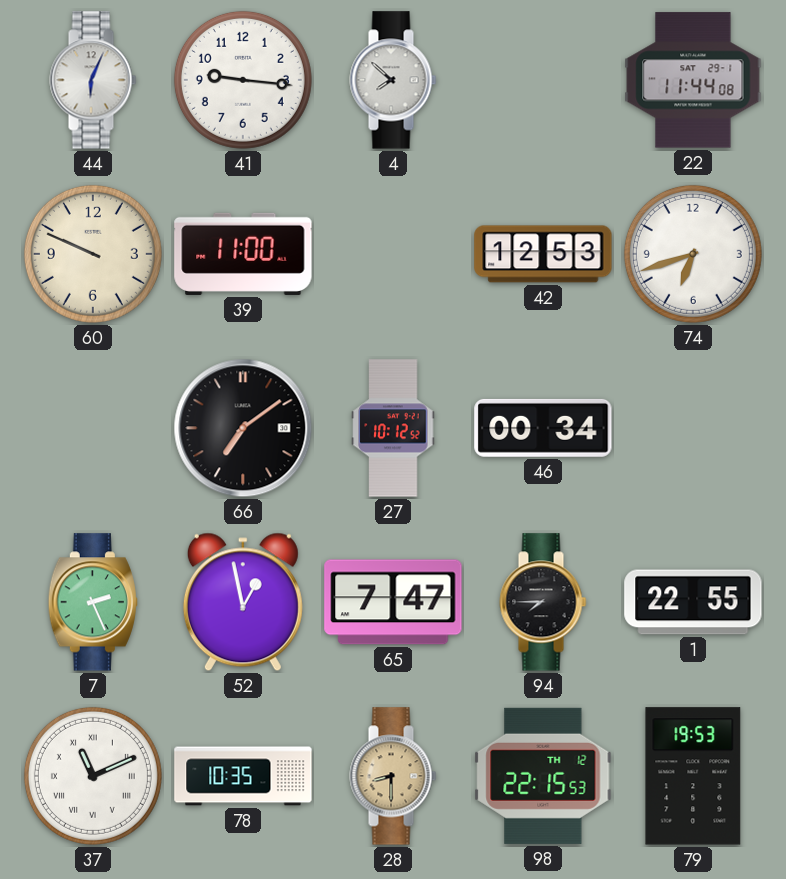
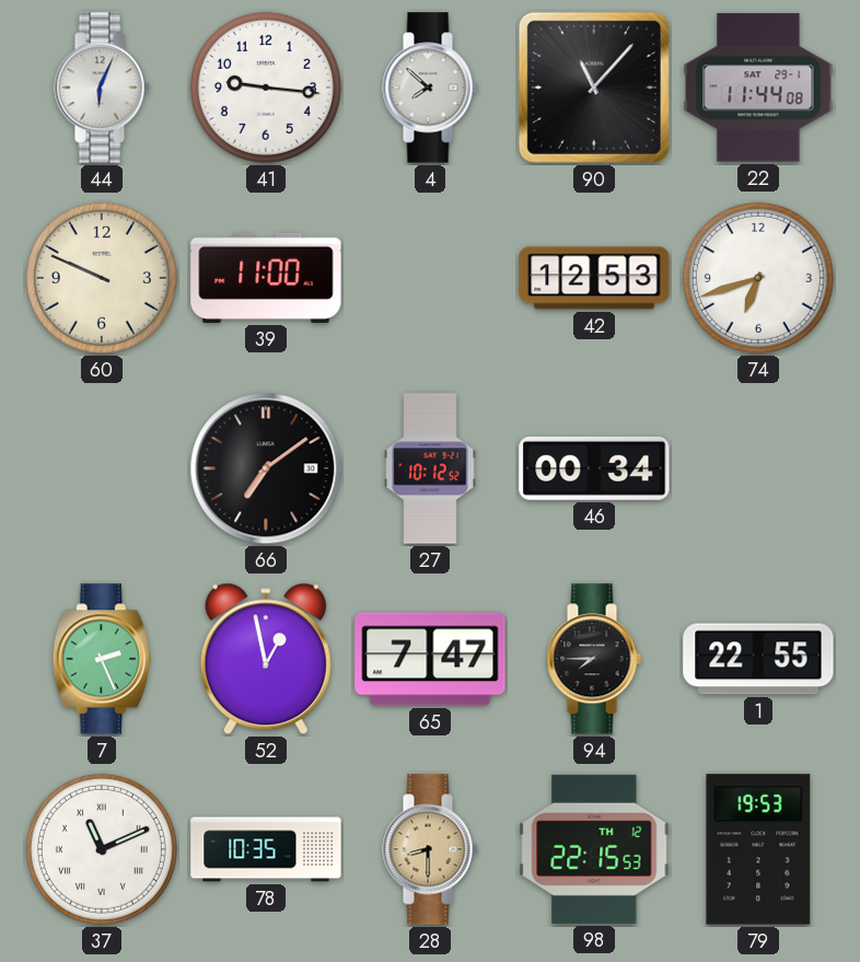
90: none -> 11:07 (594, 88)
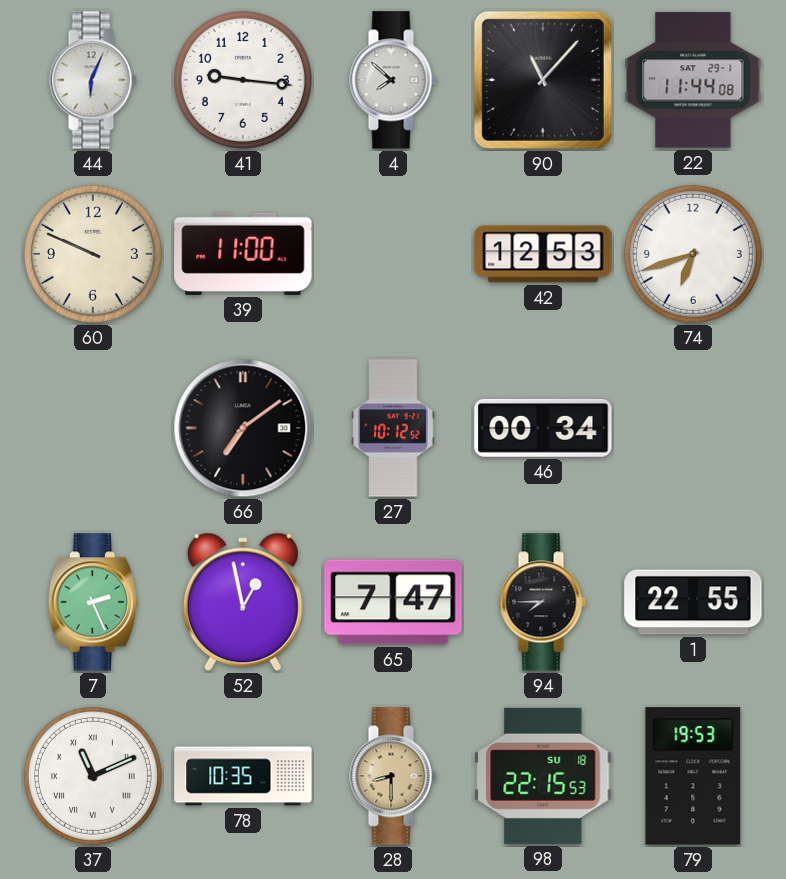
98 date: TH 12 -> SU 18 (543, 776)
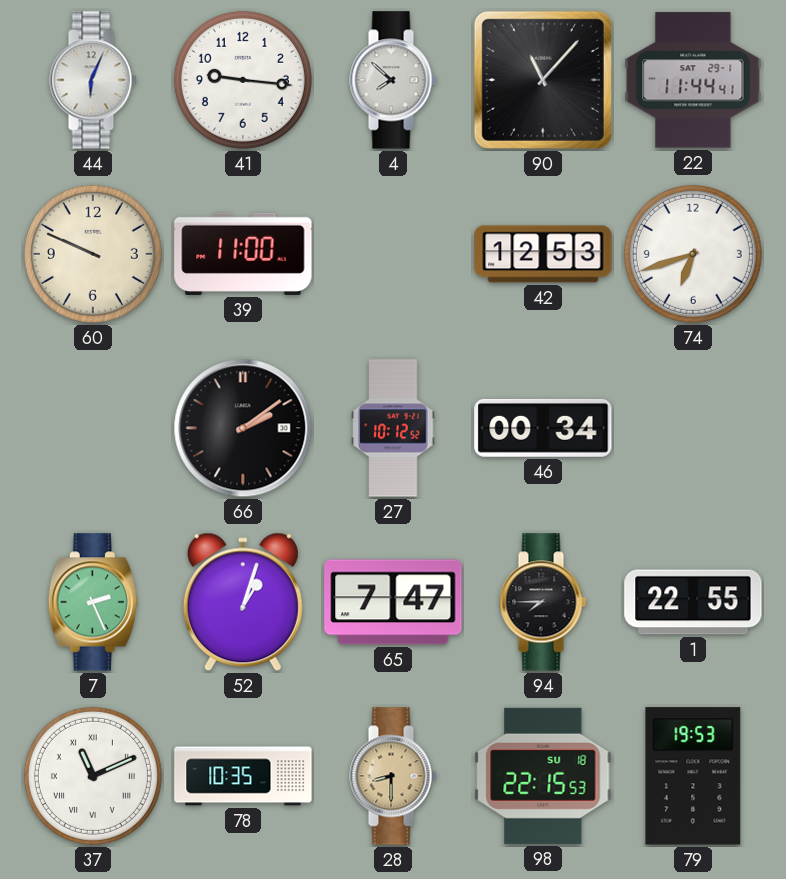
22: 11:44:08 -> 11:44:41 (693, 80)
66: 7:09 -> 2:09 (243, 428)
52: 12:58 -> 1:03 (243, 602)
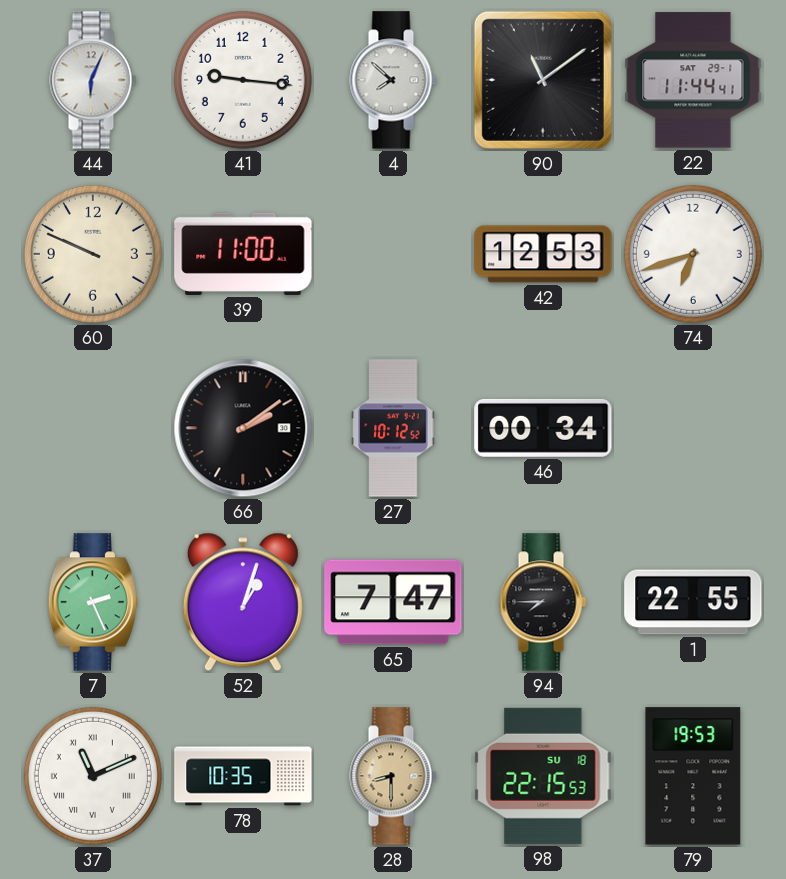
90: 11:07 -> 11:09 (543, 80)
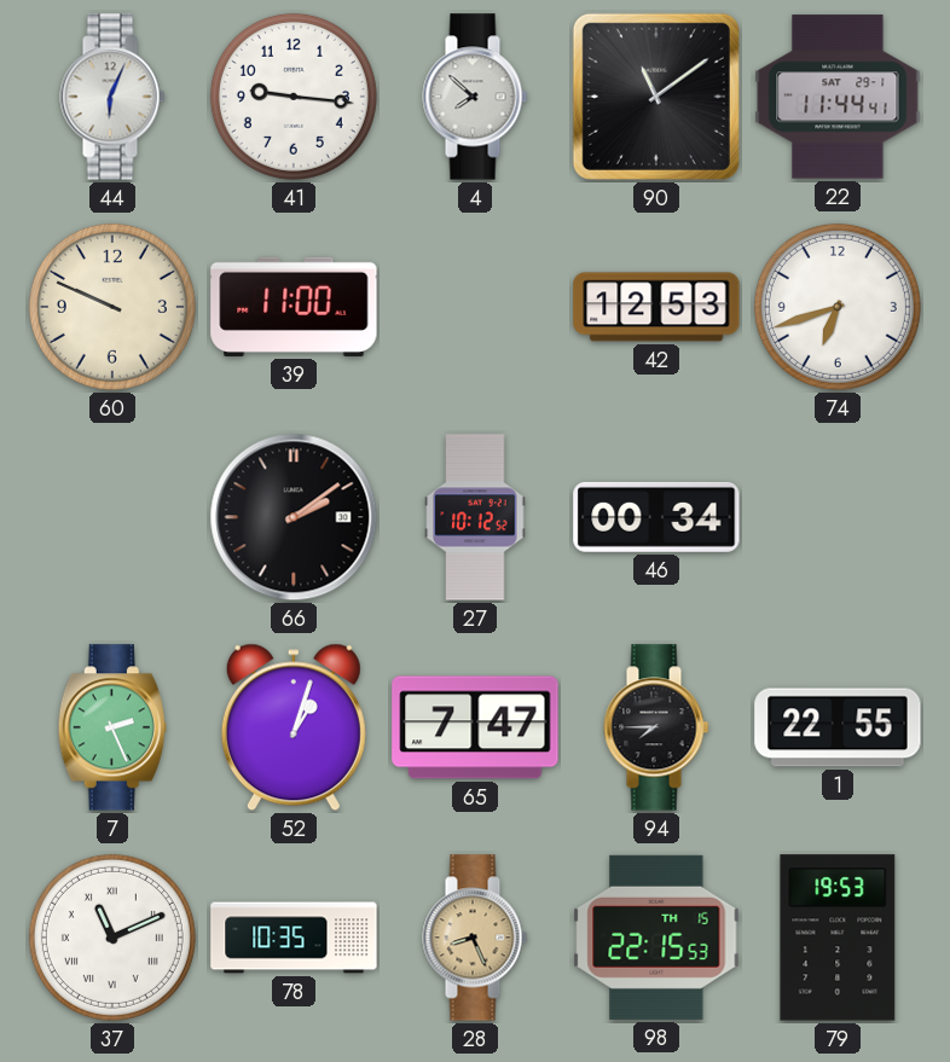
28: 8:30 -> 8:26 (475, 938)
98 date: SU 18 -> TH 15 (656, 938)
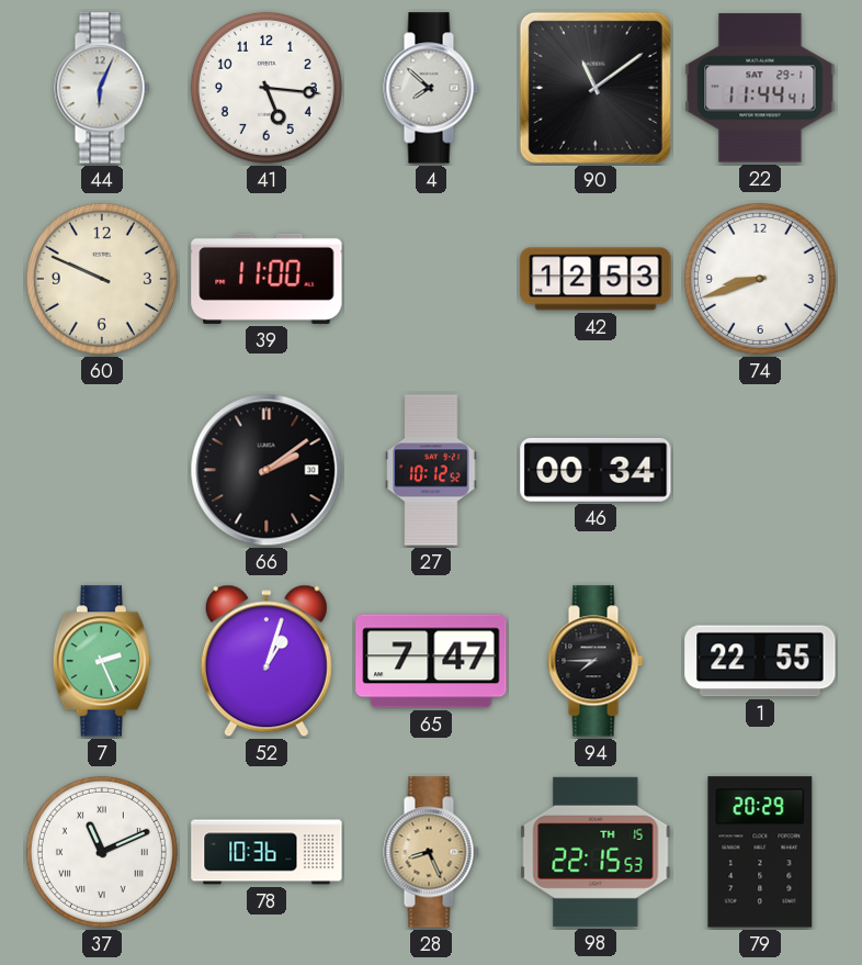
41: 9:16 -> 5:16 (266, 88)
74: 6:42 -> 8:42 (760, 279)
78: 10:35 -> 10:36 (266, 852)
79: 19:53 -> 20:29 (760, 852)
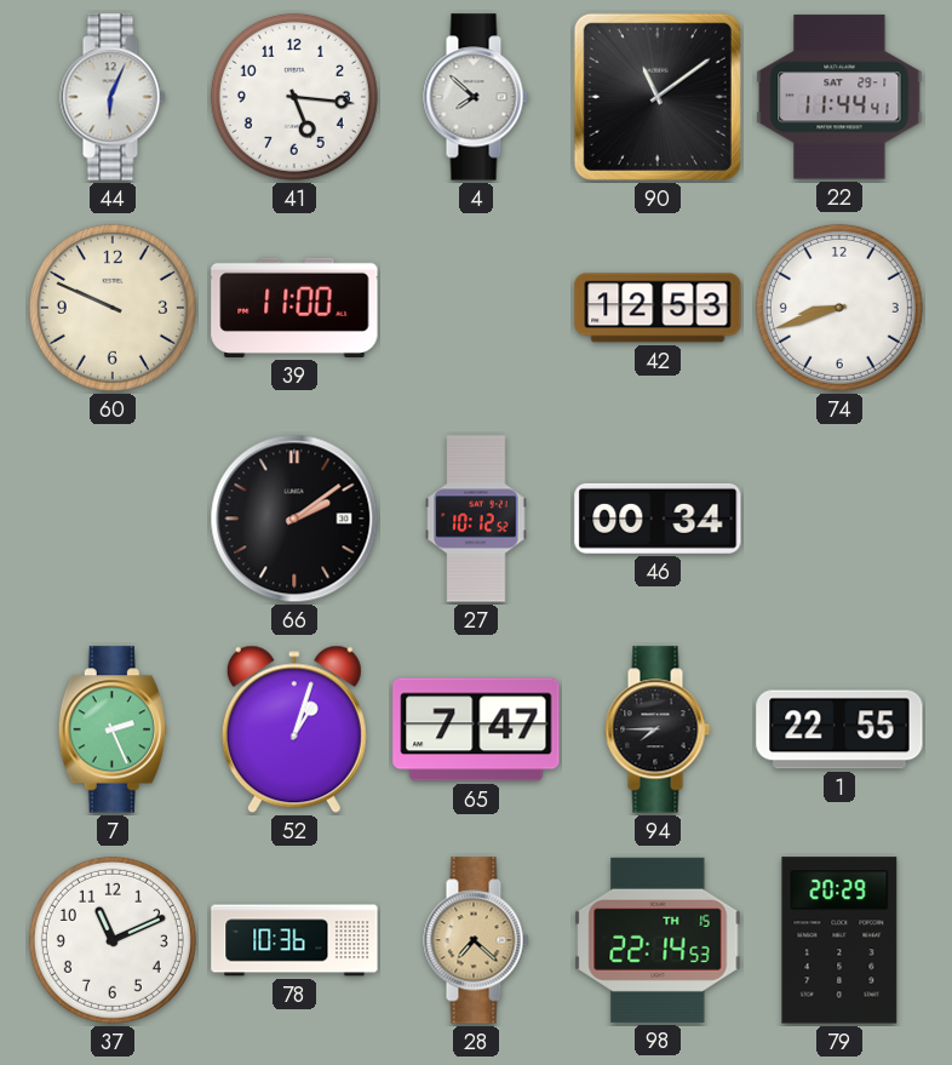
37 numerals: Roman -> Arabic (113, 940)
28: 8:26 -> 7:22 (476, 940)
98: 22:15 -> 22:14 (658, 940)
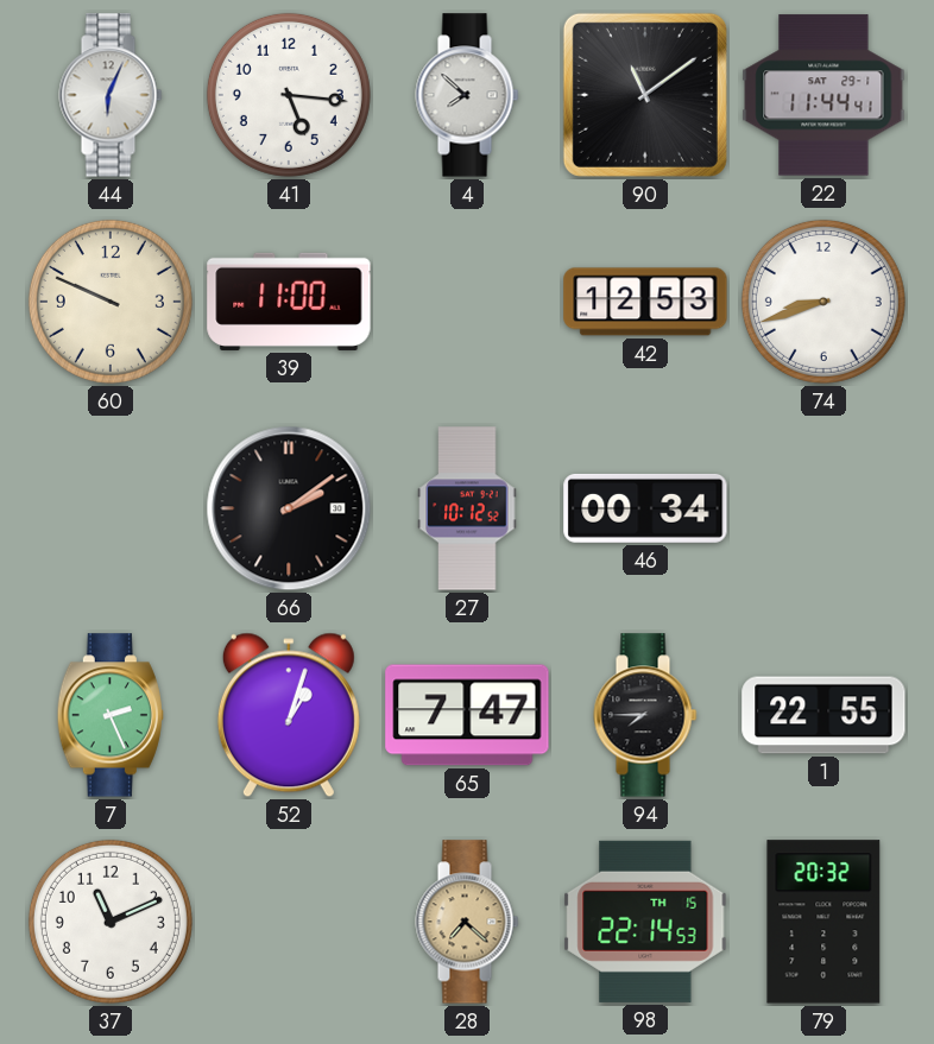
78: 10:36 -> none (294, 940)
79: 20:29 -> 20:32 (823, 922)
